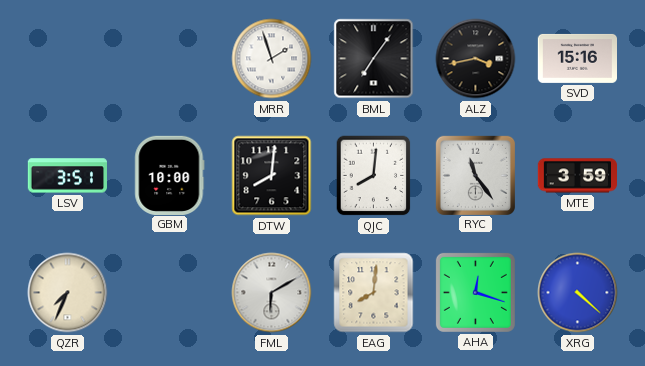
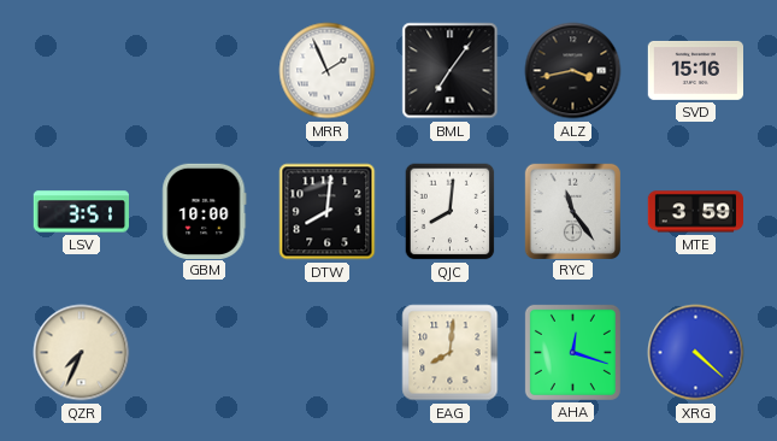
MRR: 1:57 -> 1:56 (328, 71)
FML: 6:10 -> none (272, 293)
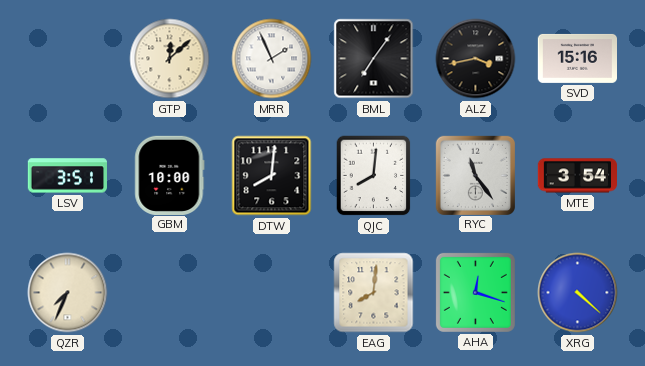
GTP: none -> 12:08 (170, 59)
MTE: 3:59 -> 3:54 (577, 176)
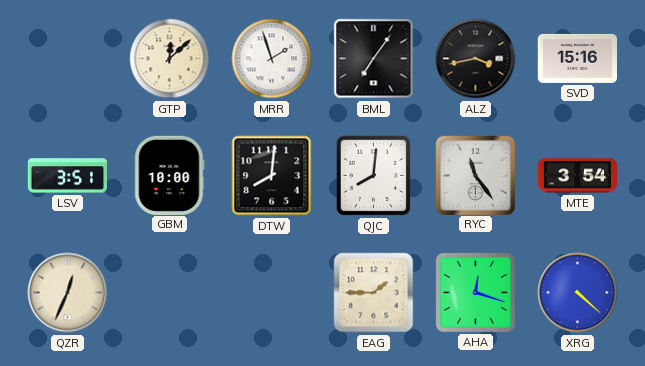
MRR: 1:56 -> 1:57 (272, 59)
QZR: 7:34 -> 12:34 (68, 293)
EAG: 8:01 -> 1:45 (374, 293)
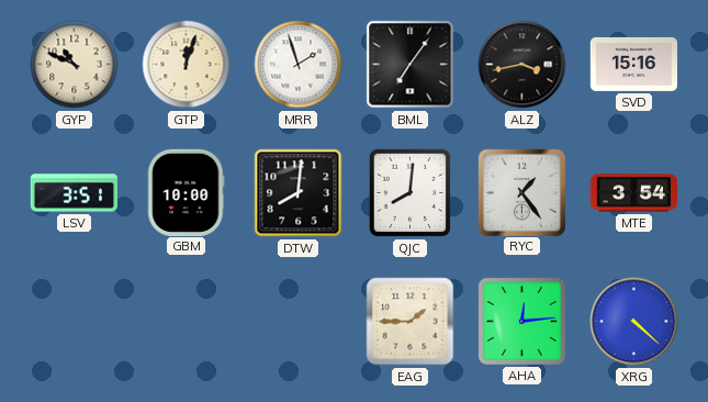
GYP: none -> 10:49 (75, 65)
GTP: 12:08 -> 12:03 (187, 65)
RYC: 11:24 -> 1:24 (521, 192)
QZR: 12:34 -> none (68, 293)
AHA: 12:18 -> 12:14 (521, 321)
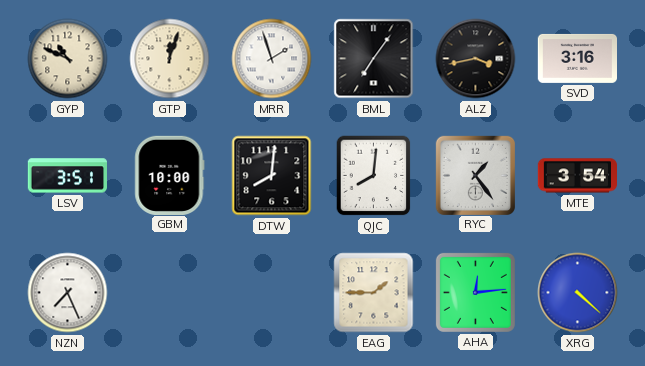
SVD: 15:16 -> 3:16 (577, 58)
NZN: none -> 7:26 (68, 293)
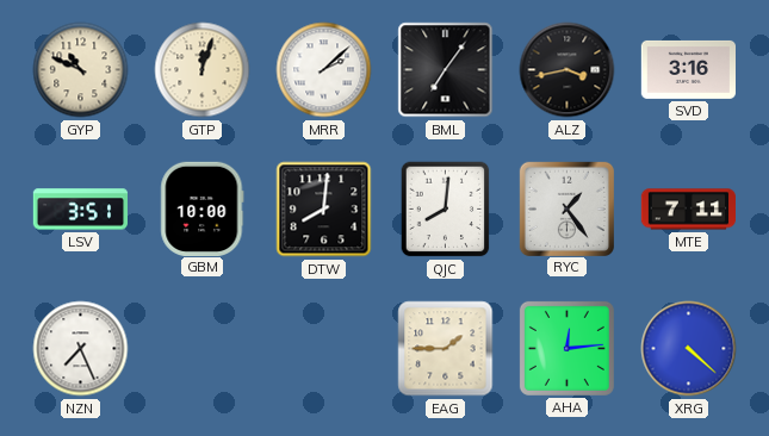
MRR: 1:57 -> 2:08 (324, 70)
MTE: 3:54 -> 7:11 (688, 210)
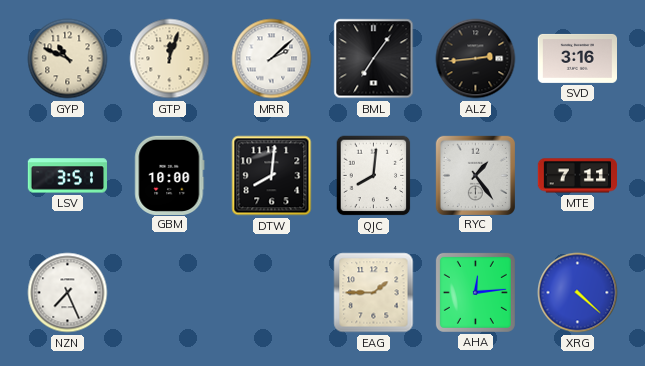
ALZ: 3:43 -> 2:44 (476, 59)
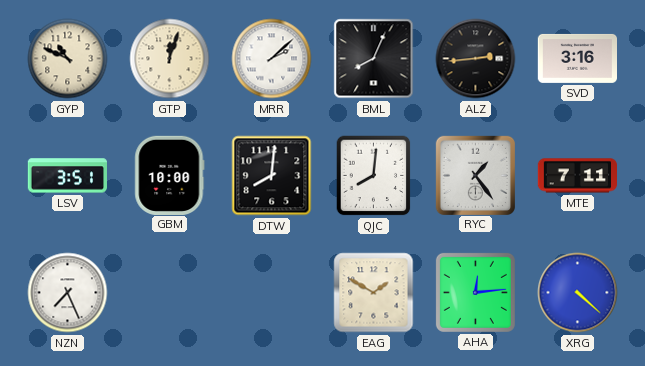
BML: 7:06 -> 8:04 (374, 59)
EAG: 1:45 -> 1:50 (374, 293)
